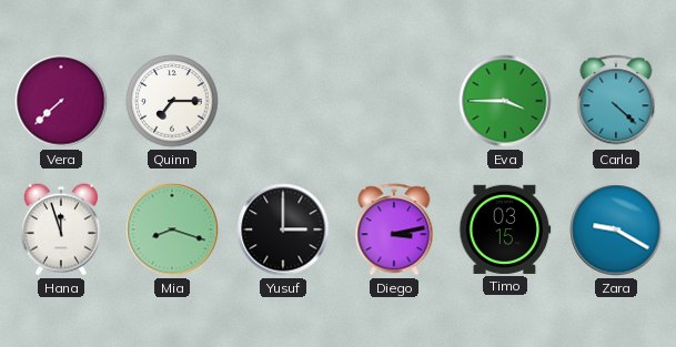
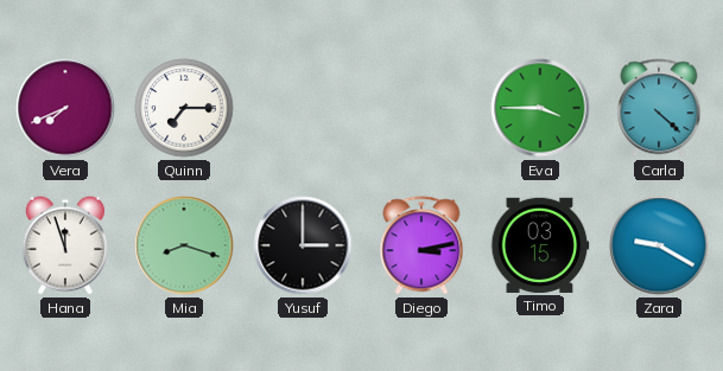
Vera: 7:38 -> 7:41 (65, 108)
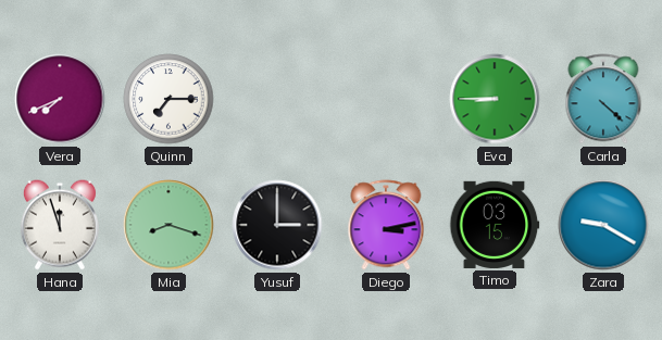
Eva: 3:45 -> 8:45 (495, 99)
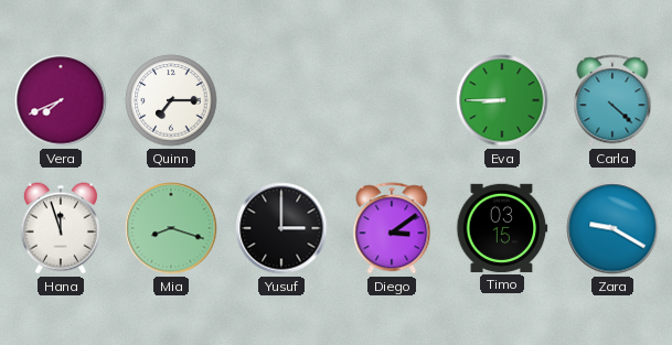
Diego: 3:13 -> 3:09 (392, 228)
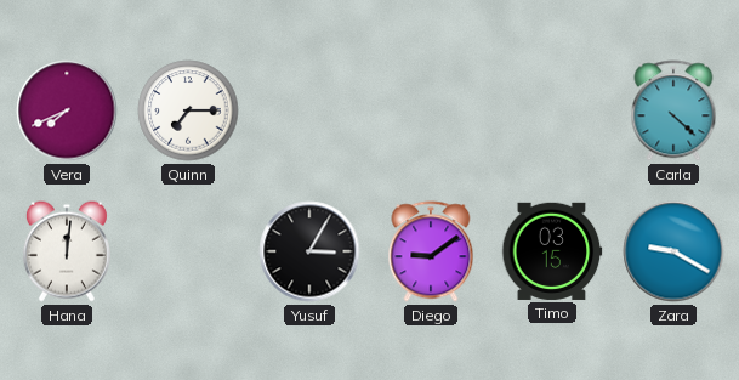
Eva: 8:45 -> none (502, 100)
Hana: 11:57 -> 12:01 (67, 251)
Mia: 8:18 -> none (171, 228)
Yusuf: 3:00 -> 3:05 (309, 251)
Diego: 3:09 -> 9:09 (431, 251)
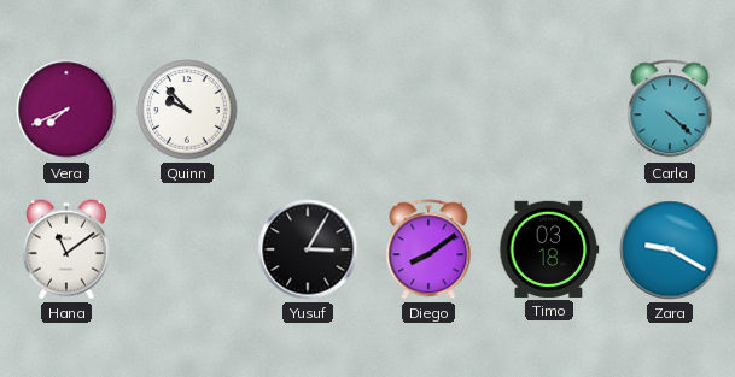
Quinn: 7:15 -> 9:53 (187, 110)
Hana: 12:01 -> 11:09 (66, 249)
Diego: 9:09 -> 8:09 (428, 249)
Timo: 03:15 -> 03:18 (549, 249)
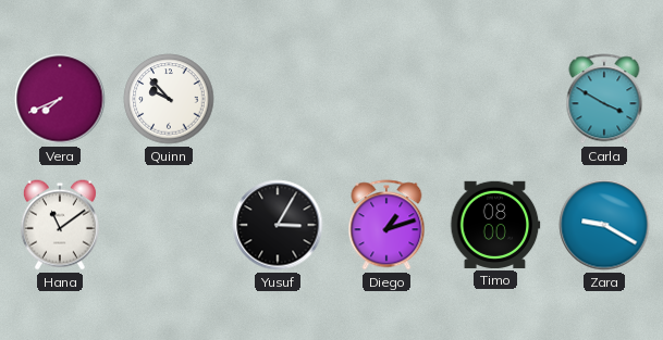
Carla: 4:22 -> 3:50 (604, 99)
Diego: 8:09 -> 1:12 (386, 225)
Timo: 03:18 -> 08:00 (495, 225)
